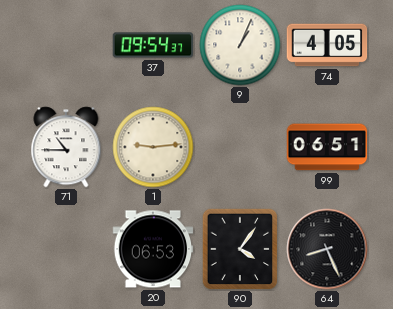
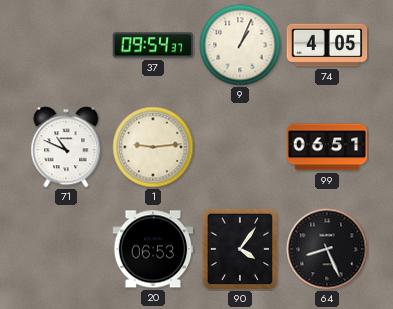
71: 10:45 -> 10:49 (66, 147)
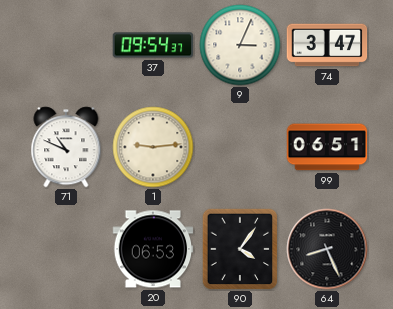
9: 1:04 -> 3:04 (240, 45)
74: 4:05 -> 3:47 (327, 45)
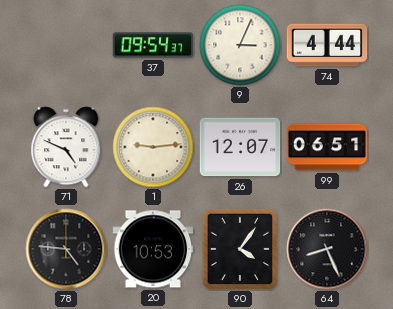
74: 3:47 -> 4:44 (327, 45)
71: 10:49 -> 4:49 (66, 147)
26: none -> 12:07 (240, 147)
78: none -> 4:46 (66, 249)
20: 06:53 -> 10:53 (153, 249)
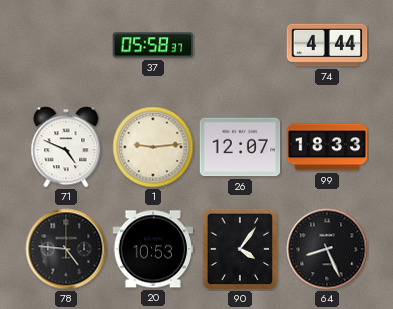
37: 09:54 -> 05:58 (153, 45)
9: 3:04 -> none (240, 45)
99: 06:51 -> 18:33 (327, 147)
